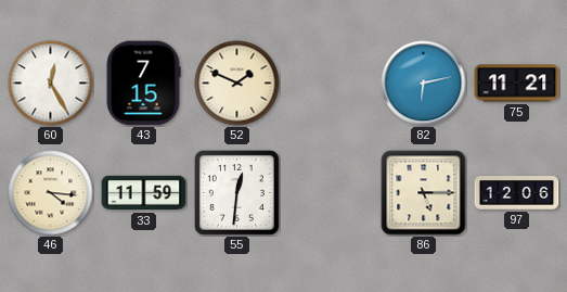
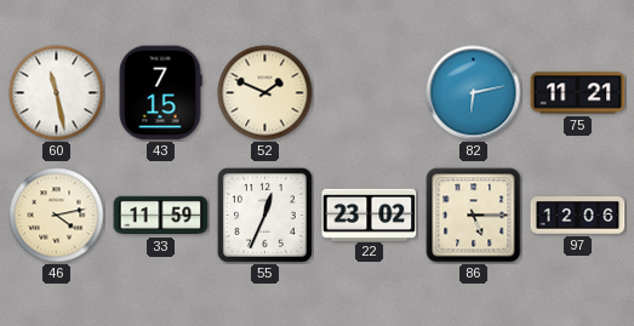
60: 12:25 -> 11:28 (57, 93)
46: 4:16 -> 4:13 (57, 216)
55: 12:31 -> 12:34 (264, 215)
22: none -> 23:02 (370, 215)
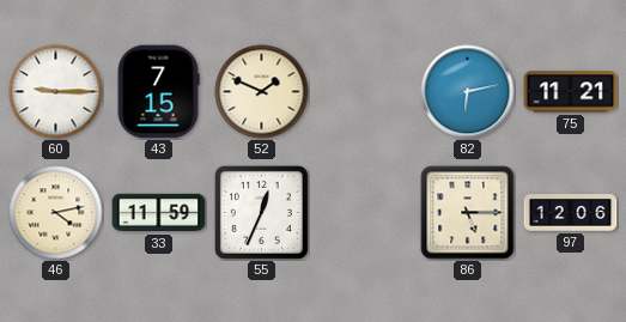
60: 11:28 -> 9:15 (56, 92)
22: 23:02 -> none (370, 215)
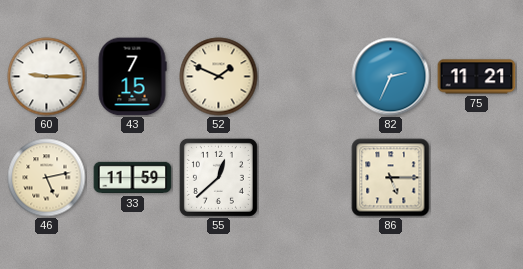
82: 6:13 -> 2:34 (391, 77)
46: 4:13 -> 5:13 (47, 178)
55: 12:34 -> 12:38 (218, 177)
97: 12:06 -> none (571, 213)
